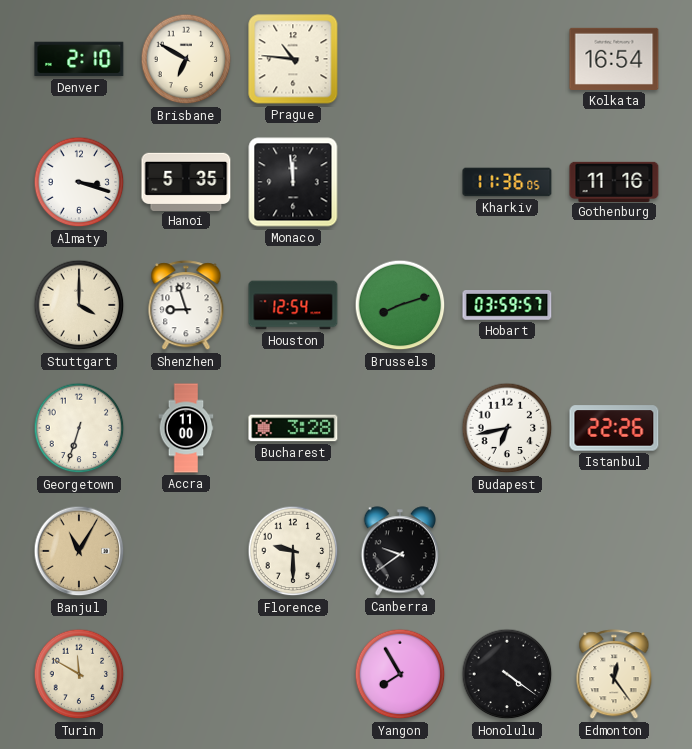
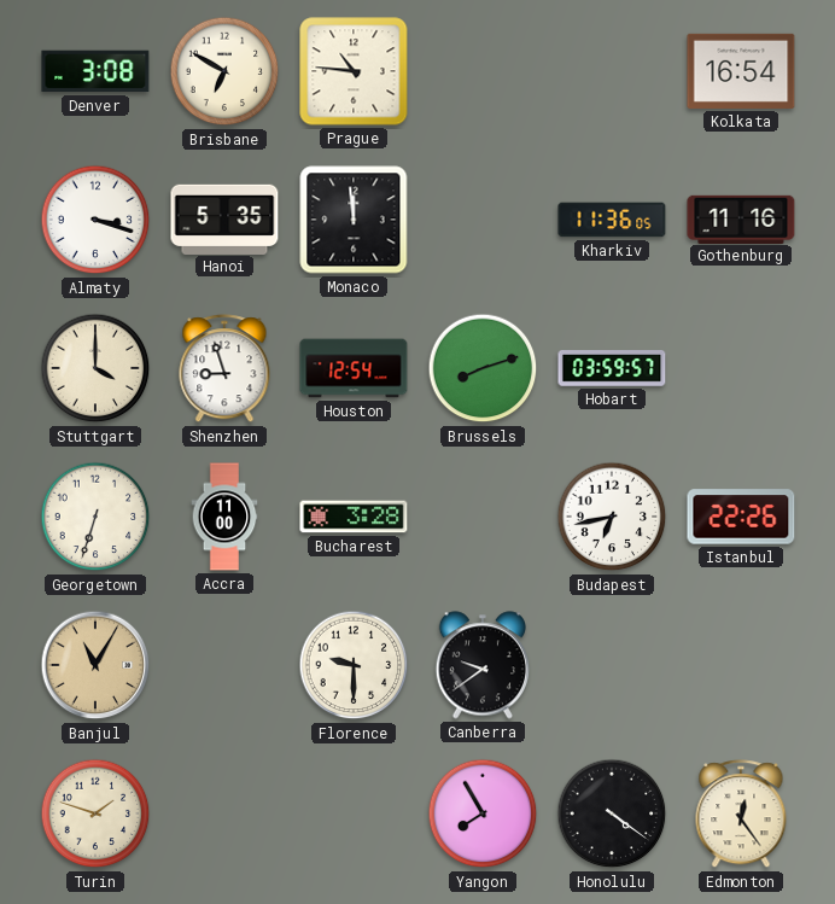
Denver: 2:10 -> 3:08 (95, 71)
Turin: 11:50 -> 1:48 (95, 813)
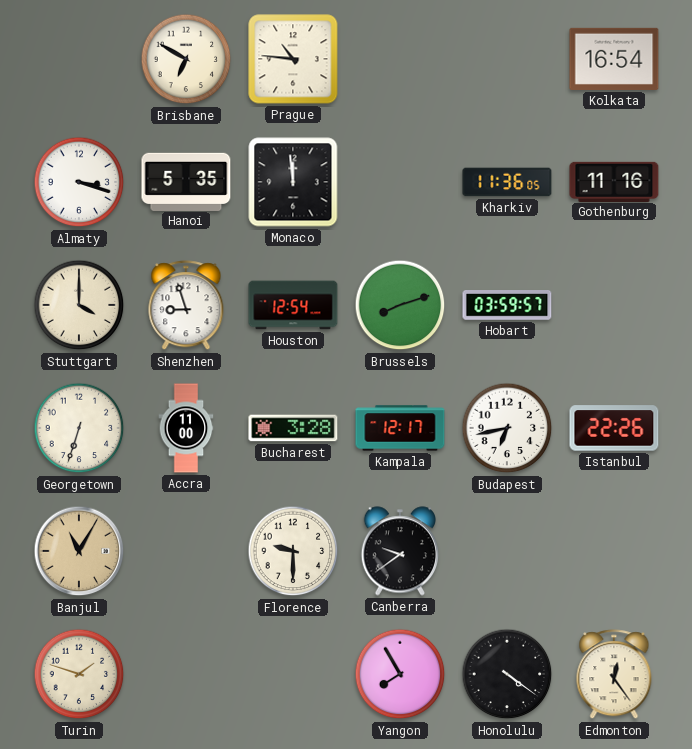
Denver: 3:08 -> none (95, 71)
Kampala: none -> 12:17 (400, 428)
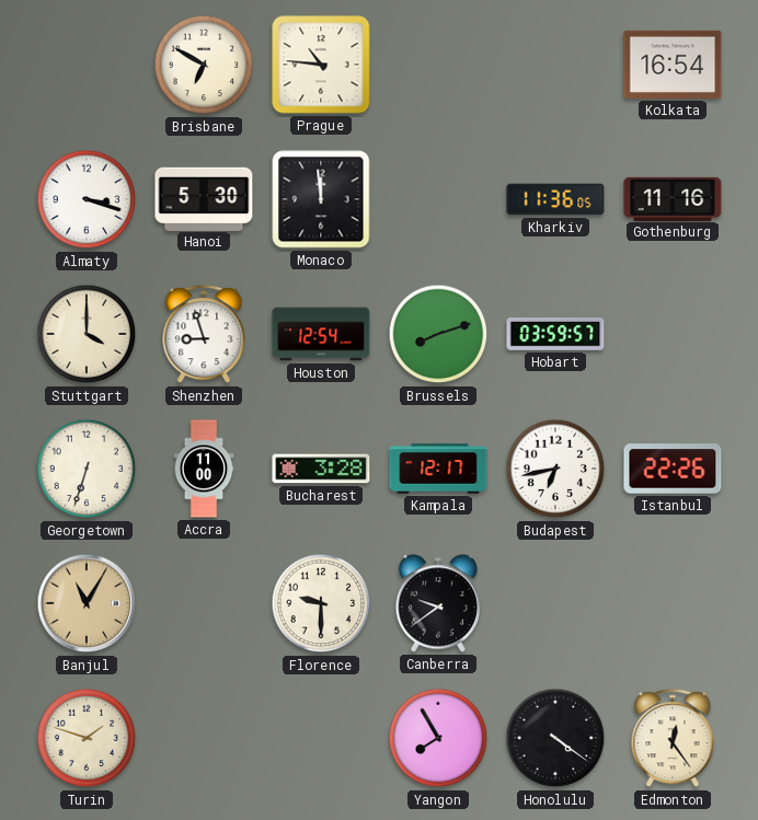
Hanoi: 5:35 -> 5:30 (204, 198)
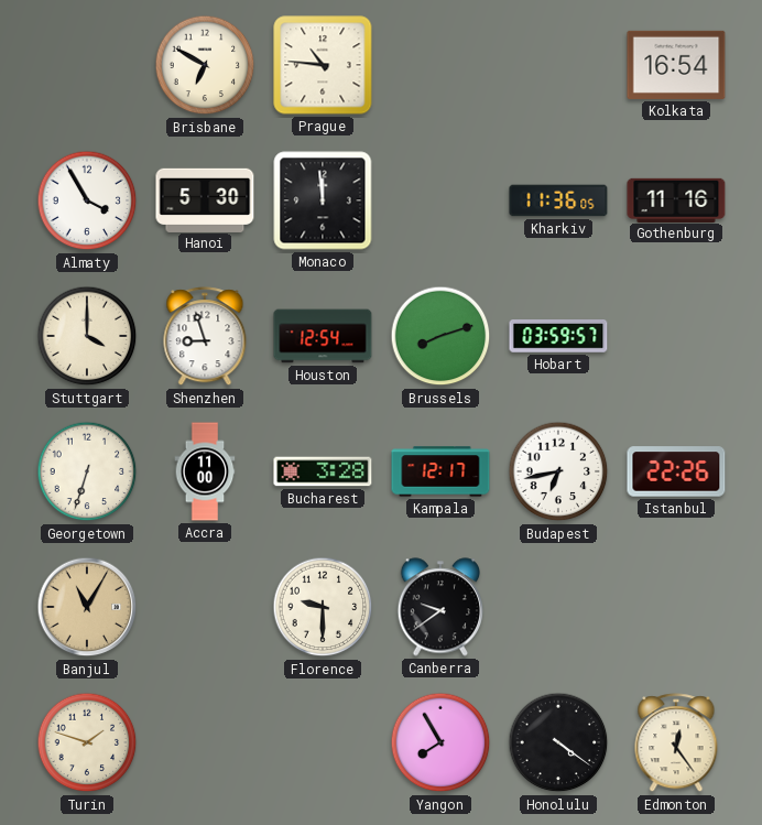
Almaty: 3:18 -> 3:55 (87, 200)
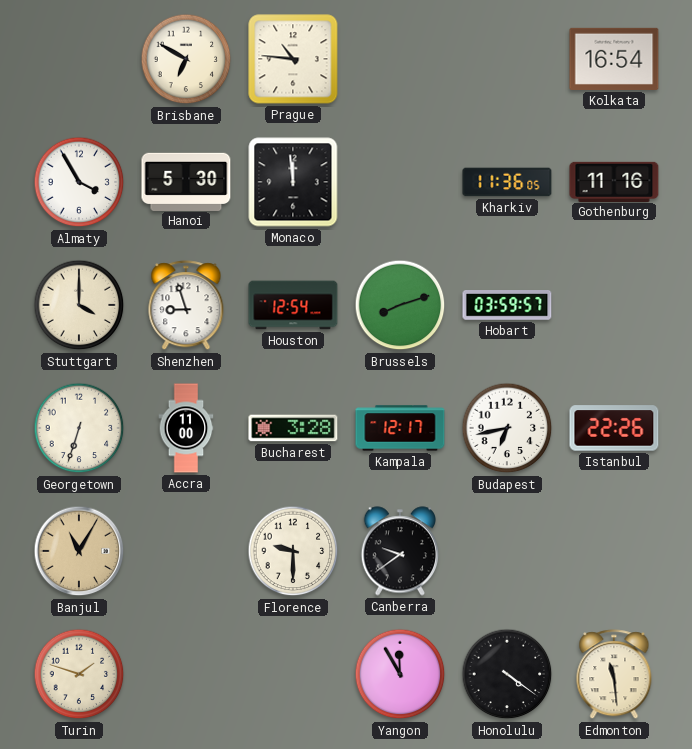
Yangon: 7:55 -> 11:55 (400, 674)
Edmonton: 12:24 -> 11:29 (614, 675)
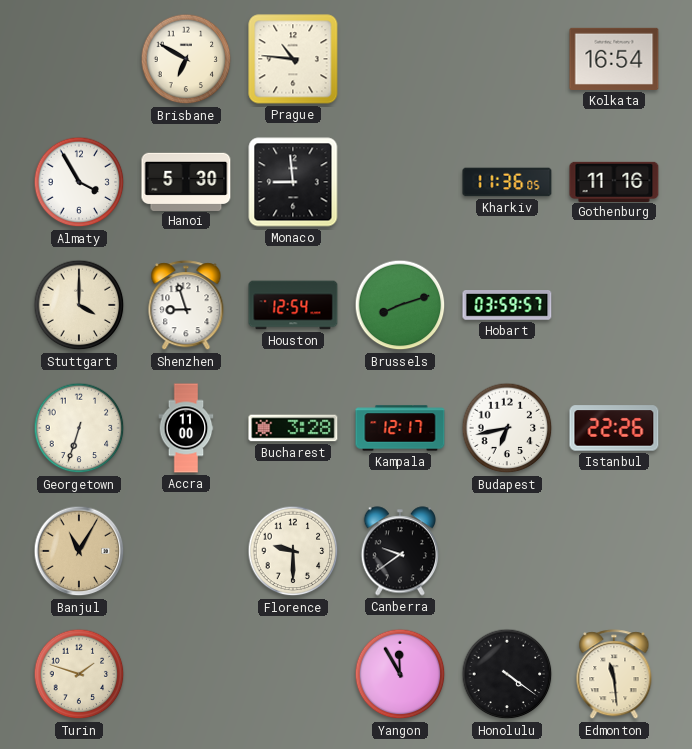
Monaco: 11:59 -> 8:59 (293, 182)
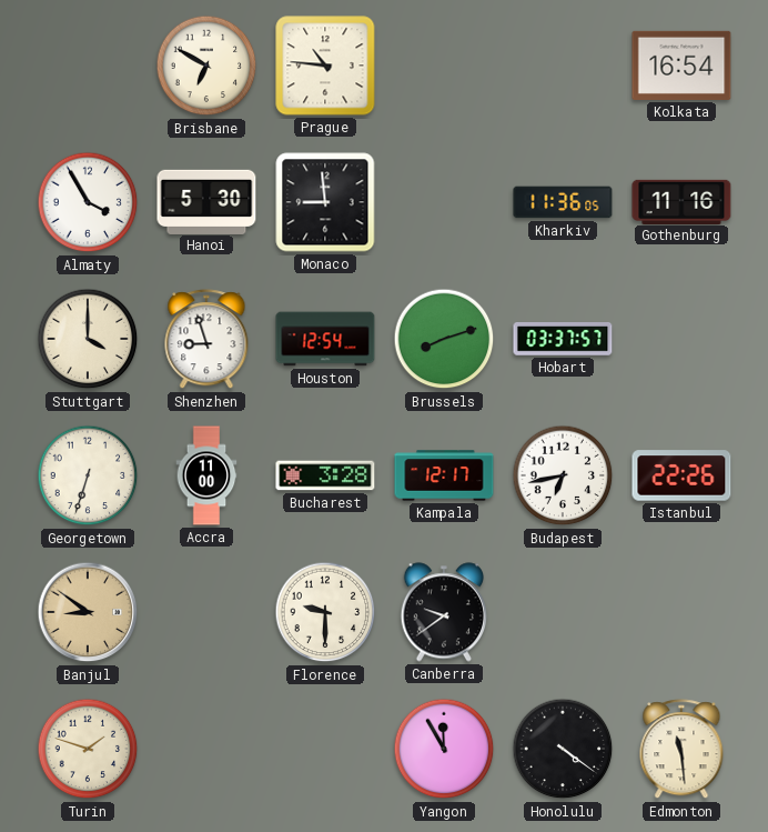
Hobart: 03:59 -> 03:37 (563, 340)
Banjul: 11:05 -> 8:51 (88, 612)
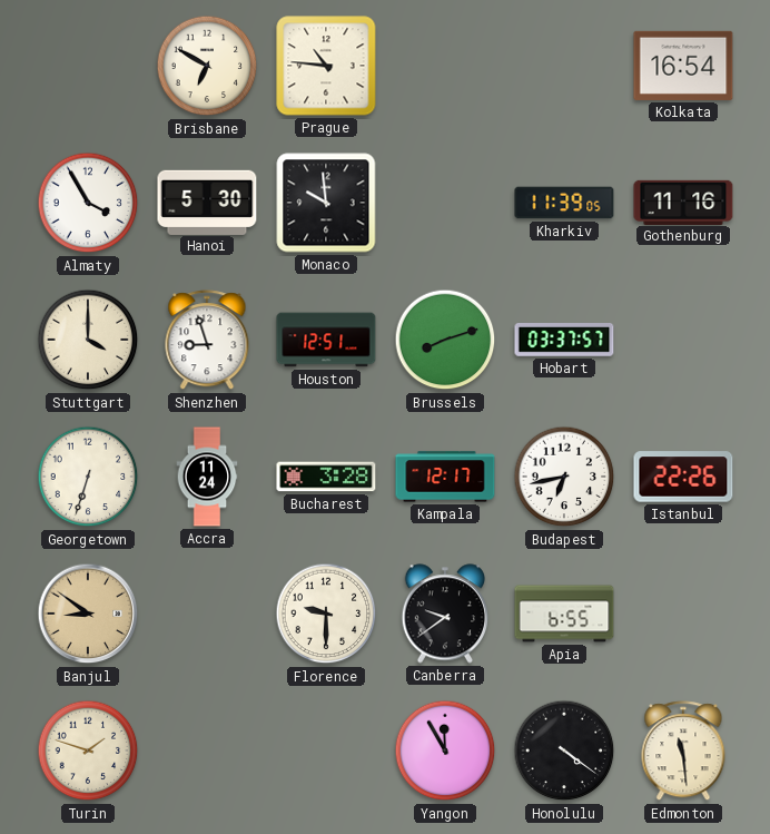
Monaco: 8:59 -> 9:59 (326, 203)
Kharkiv: 11:36 -> 11:39 (564, 203)
Houston: 12:54 -> 12:51 (326, 340)
Accra: 11:00 -> 11:24 (207, 477)
Apia: none -> 6:55 (564, 614)
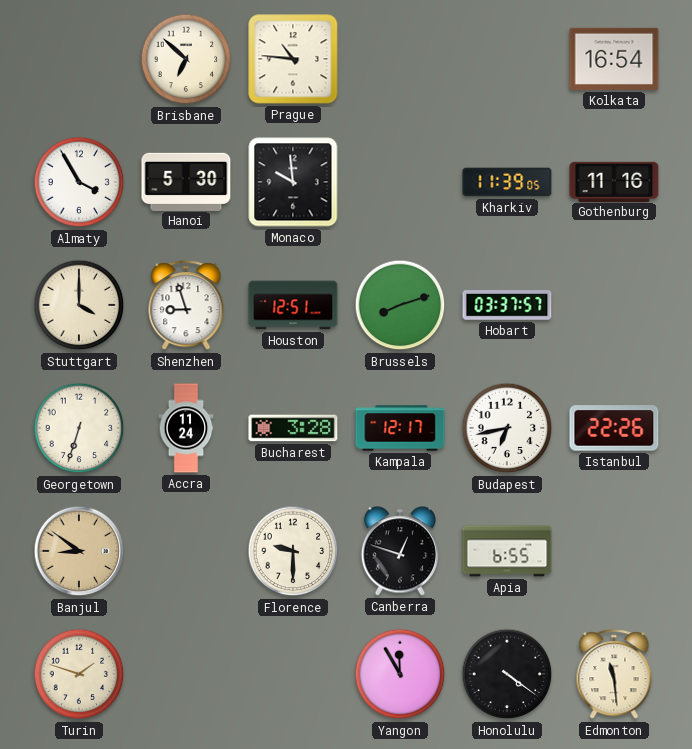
Brisbane: 6:50 -> 6:52 (186, 59)
Canberra: 9:39 -> 12:48 (399, 551)
